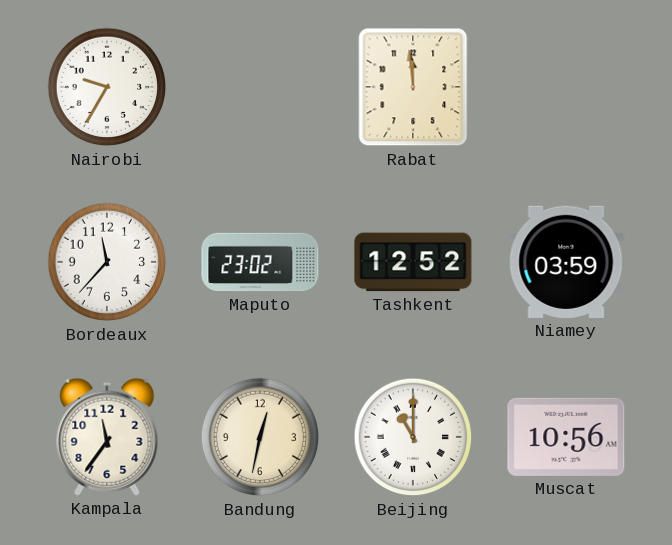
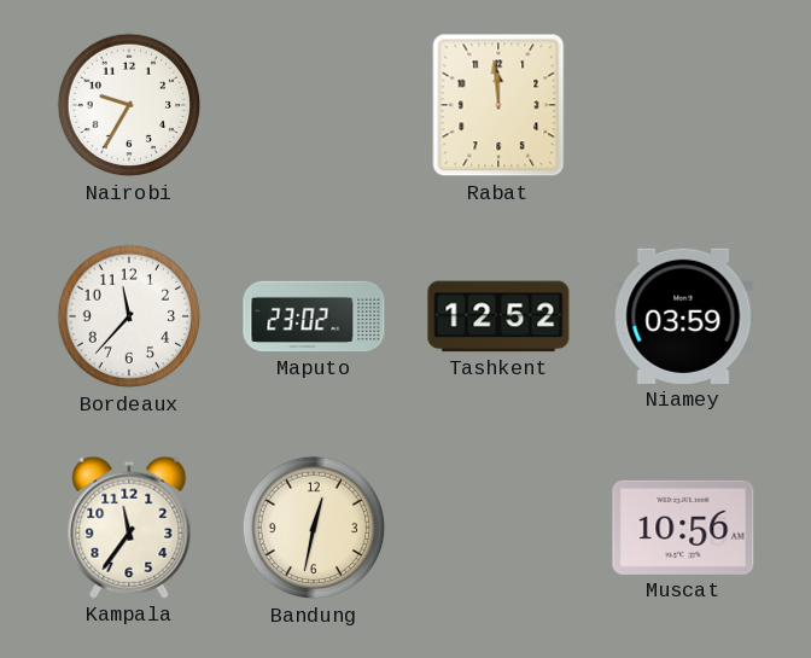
Beijing: 11:00 -> none (413, 437)
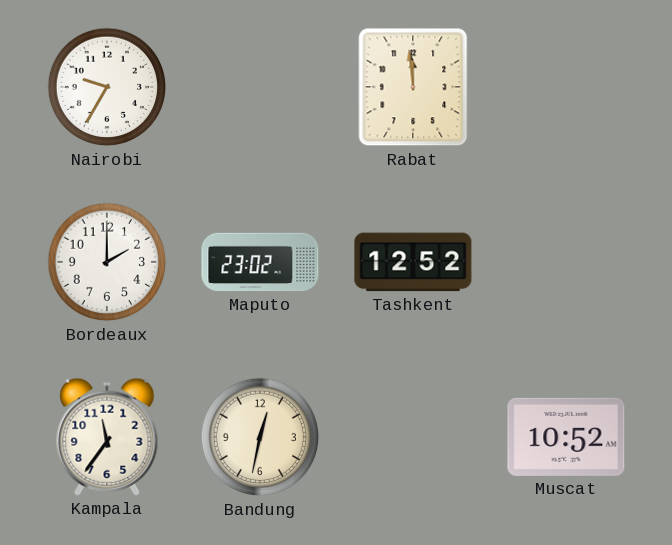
Bordeaux: 11:37 -> 2:00 (107, 262)
Niamey: 03:59 -> none (683, 316)
Muscat: 10:56 -> 10:52 (566, 437)
